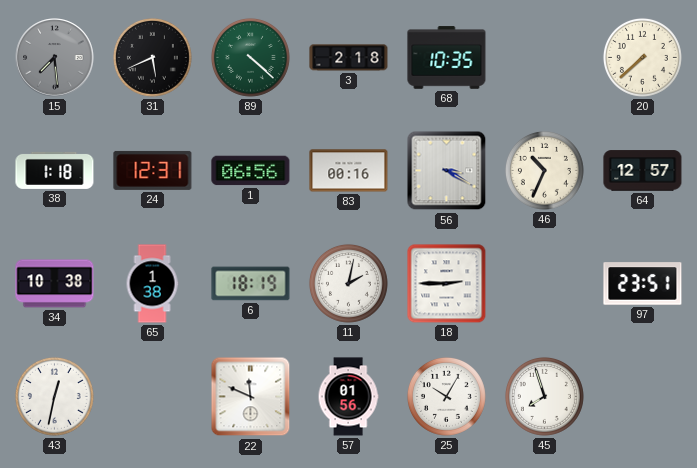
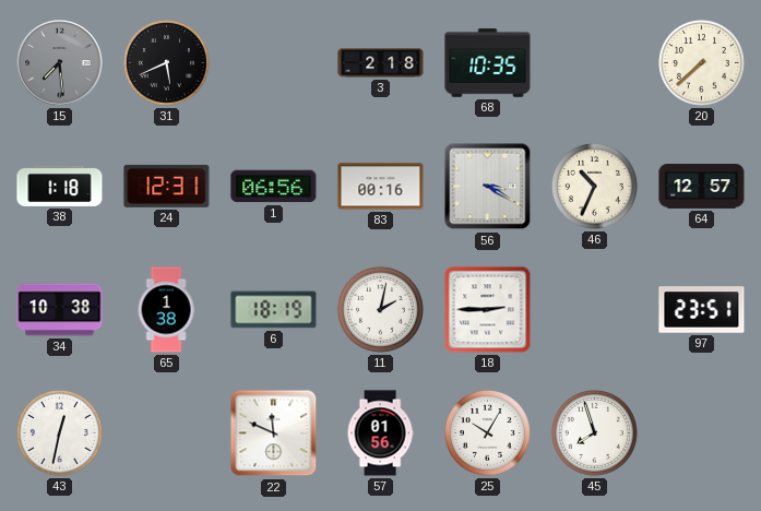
89: 4:22 -> none (250, 57)
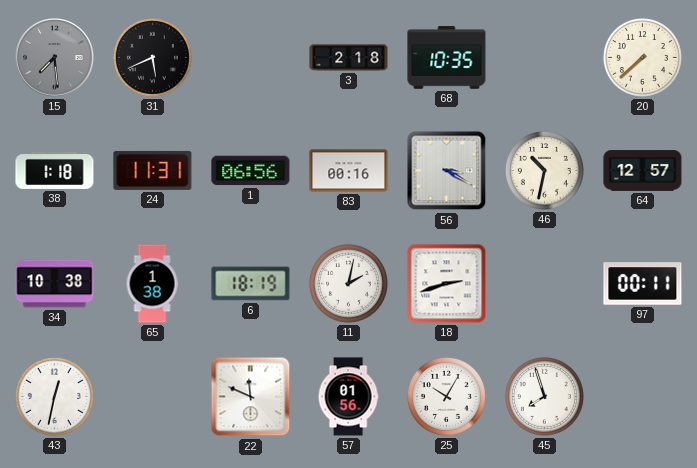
24: 12:31 -> 11:31 (153, 170)
46: 10:34 -> 10:32 (544, 170)
18: 2:45 -> 2:42 (447, 284)
97: 23:51 -> 00:11 (643, 284)
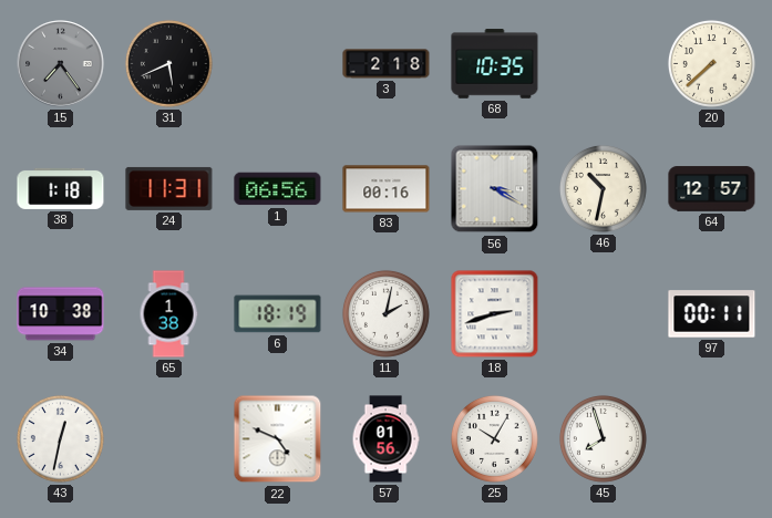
15: 7:29 -> 7:24 (61, 64)
22: 11:49 -> 4:49 (278, 439)
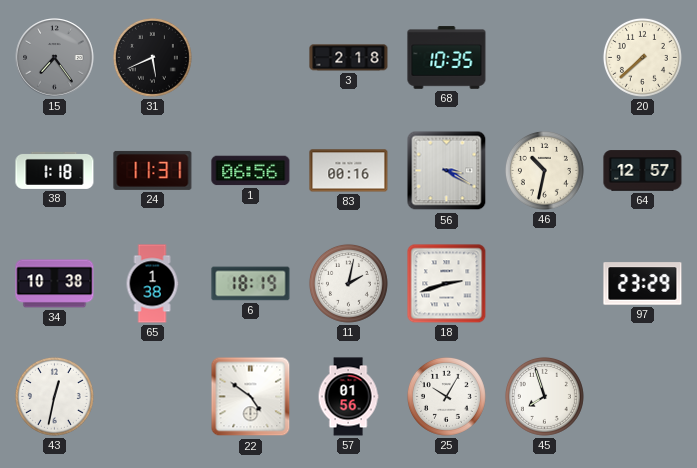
97: 00:11 -> 23:29 (643, 284)
22: 4:49 -> 4:51 (251, 397)
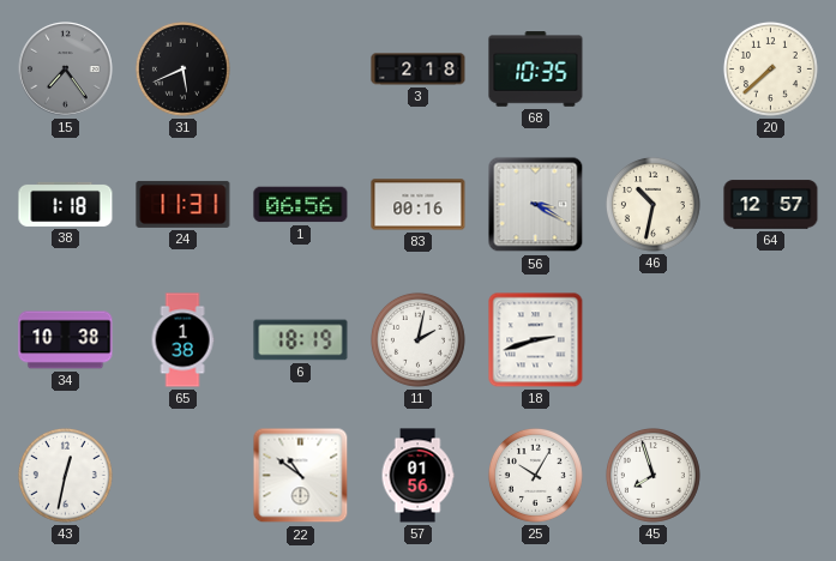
97: 23:29 -> none (643, 284)
22: 4:51 -> 10:51 (301, 476)
